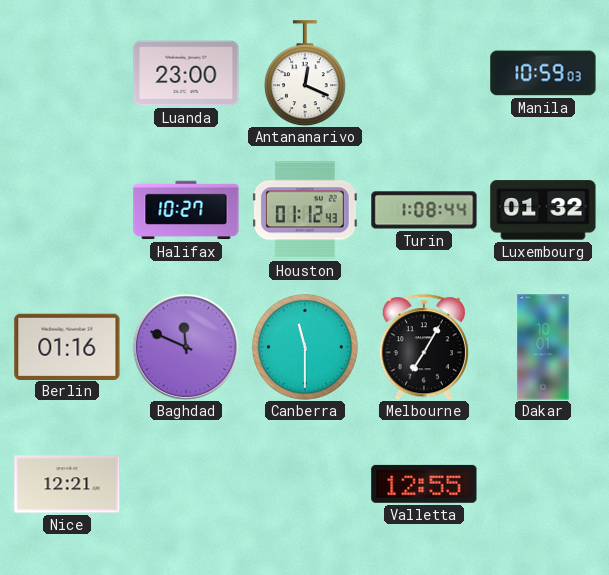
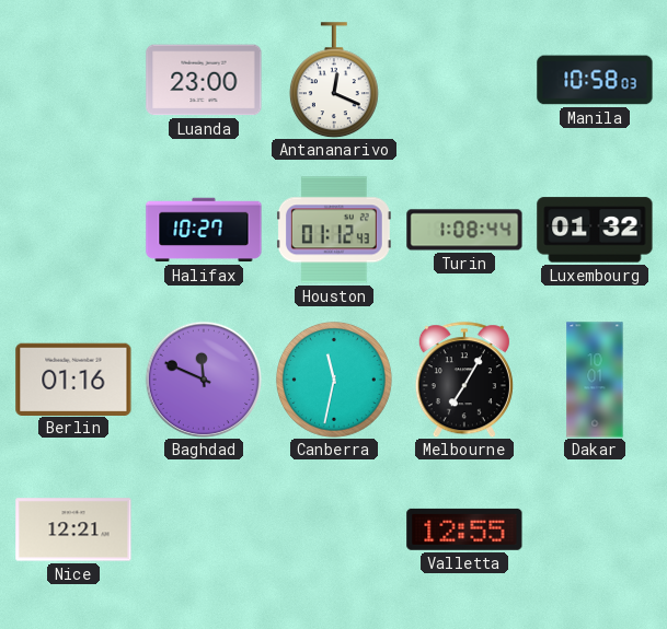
Manila: 10:59 -> 10:58 (595, 80)
Canberra: 11:30 -> 11:32 (334, 380)
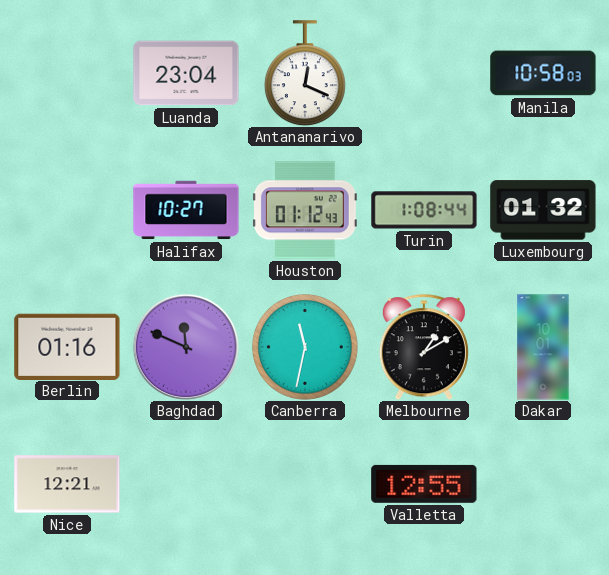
Luanda: 23:00 -> 23:04 (186, 73)
Melbourne: 7:05 -> 1:10 (424, 347)
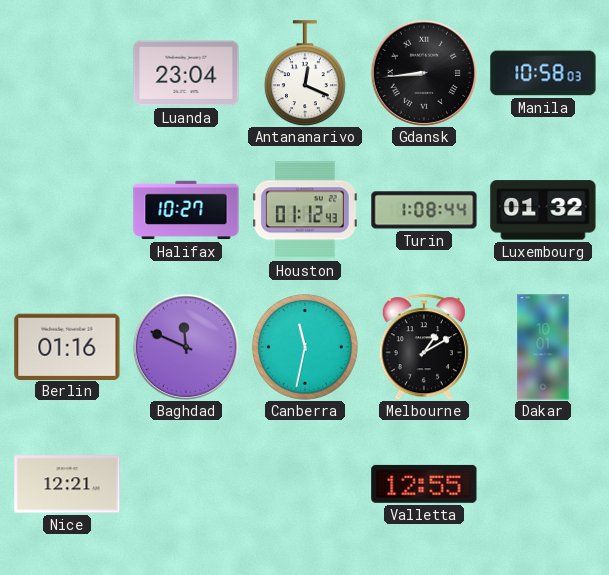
Gdansk: none -> 8:44 (423, 72)
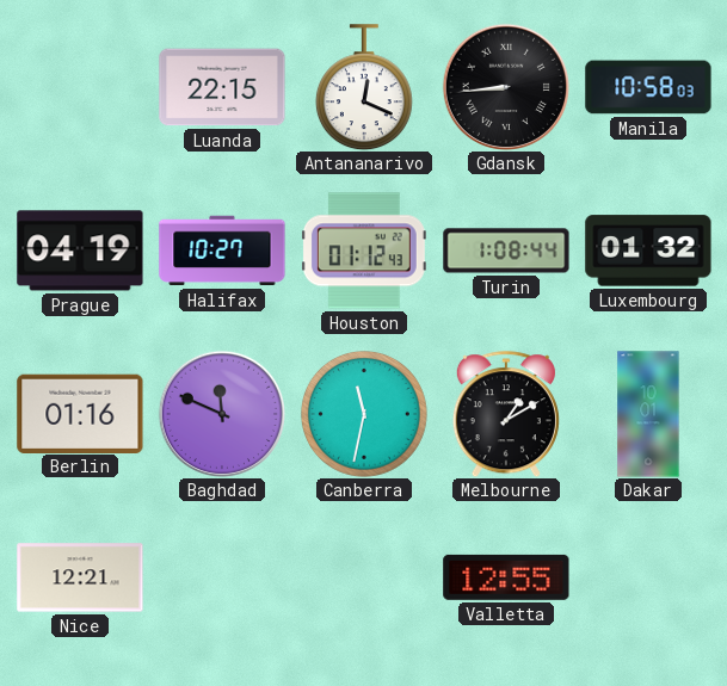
Luanda: 23:04 -> 22:15 (222, 87)
Prague: none -> 04:19 (80, 251)
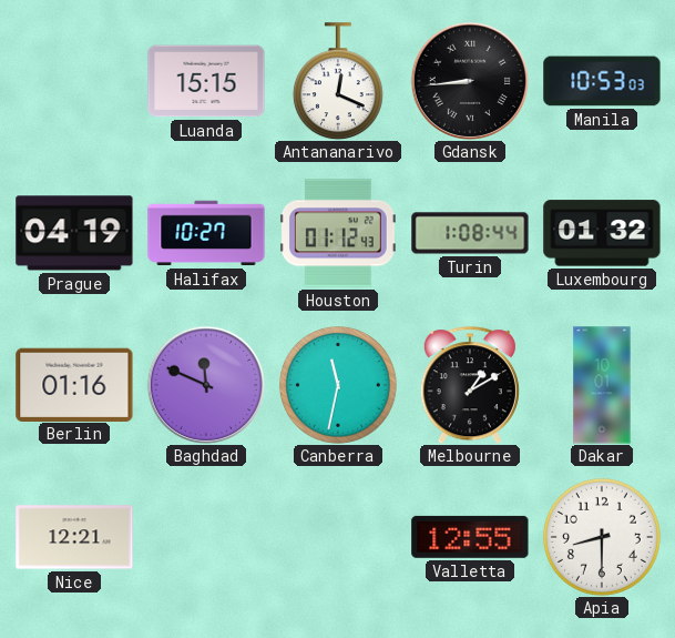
Luanda: 22:15 -> 15:15 (206, 81)
Manila: 10:58 -> 10:53 (602, 81)
Apia: none -> 8:30 (602, 537)
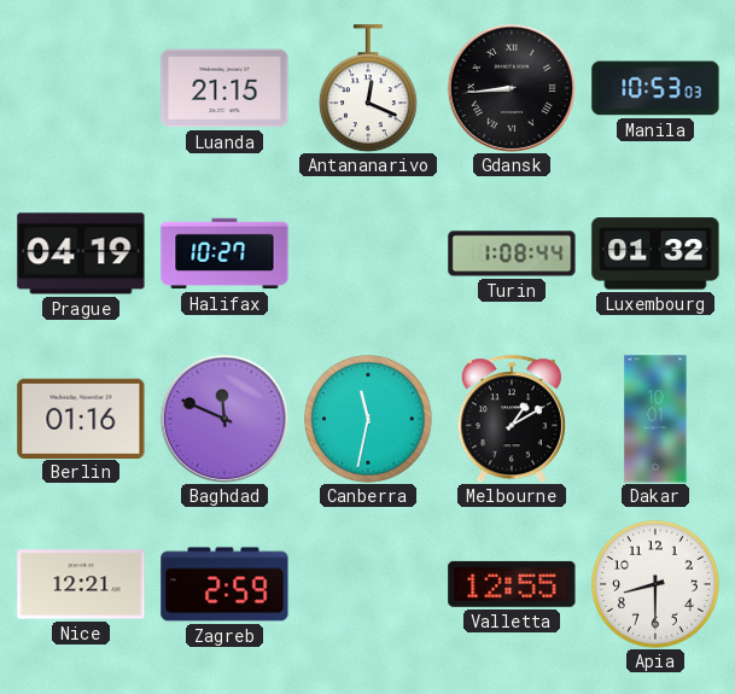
Luanda: 15:15 -> 21:15 (224, 88)
Houston: 01:12 -> none (338, 233)
Zagreb: none -> 2:59 (224, 584)
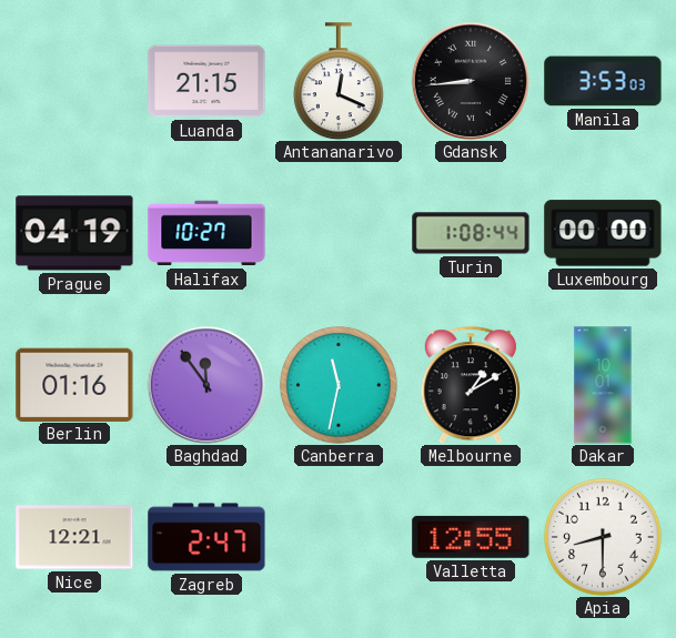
Manila: 10:53 -> 3:53 (603, 81)
Luxembourg: 01:32 -> 00:00 (603, 233)
Baghdad: 11:49 -> 11:54 (205, 384)
Zagreb: 2:59 -> 2:47 (206, 537)
